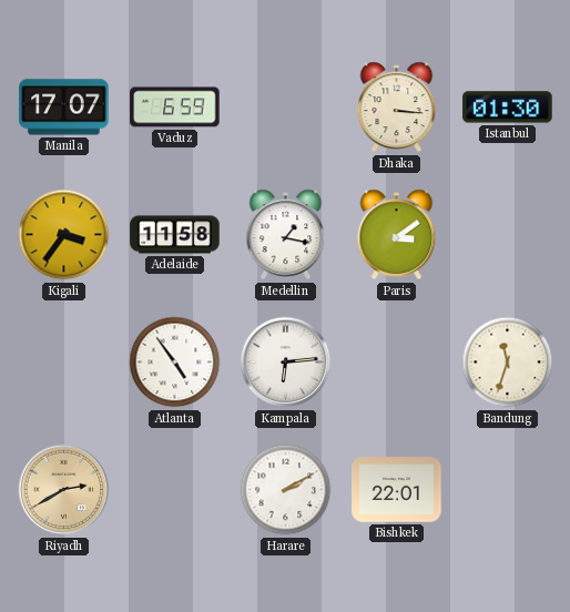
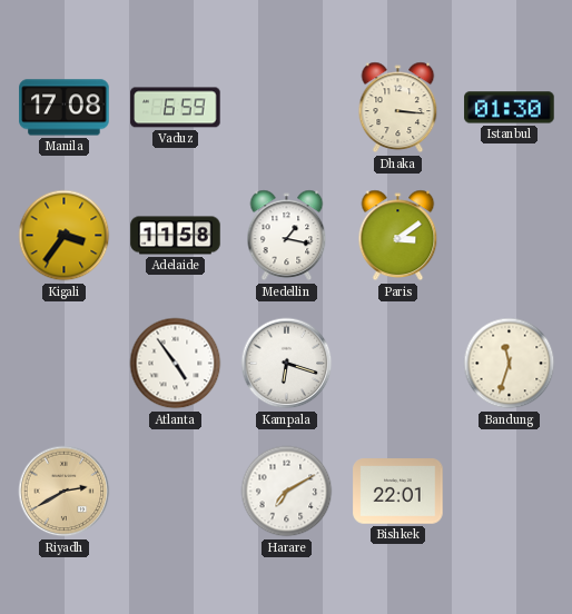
Manila: 17:07 -> 17:08 (65, 108)
Kampala: 6:14 -> 6:18 (287, 364)
Harare: 2:10 -> 7:10 (287, 492)
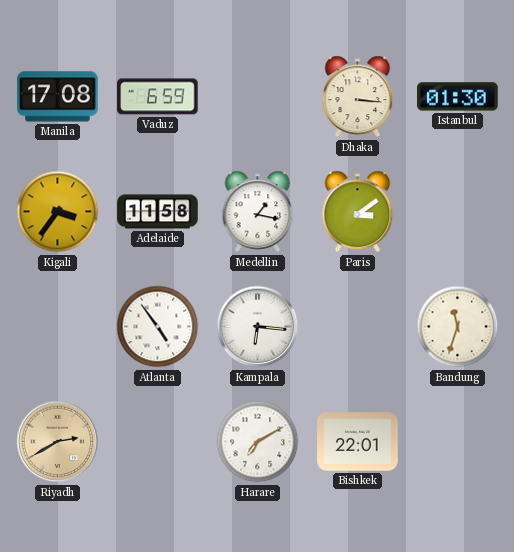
Kampala: 6:18 -> 6:16 (258, 327)
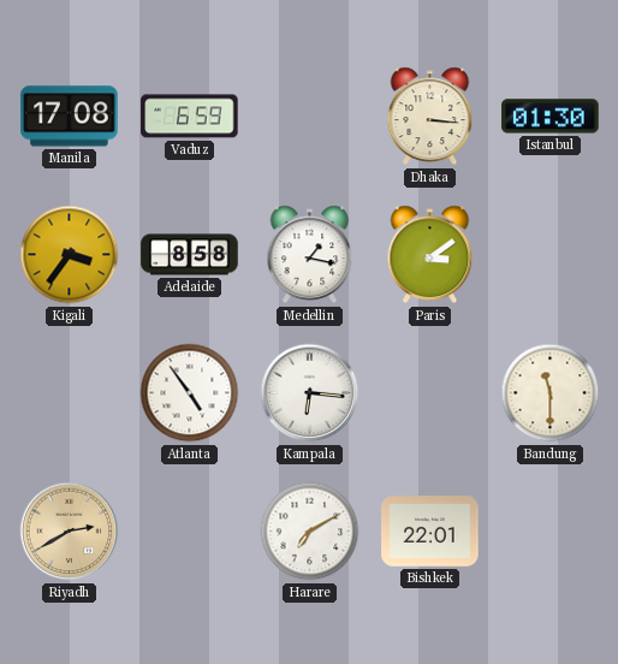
Adelaide: 11:58 -> 8:58 (190, 255)
Bandung: 11:33 -> 11:30 (551, 393)
